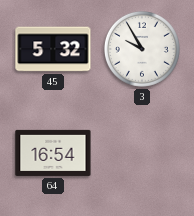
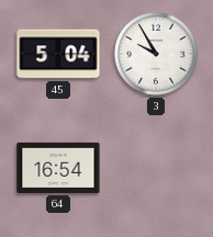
45: 5:32 -> 5:04 (58, 54)
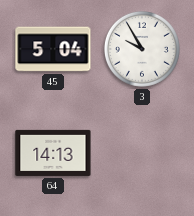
64: 16:54 -> 14:13 (53, 153)
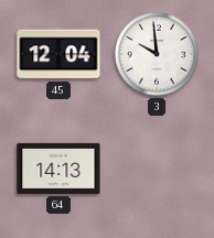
45: 5:04 -> 12:04 (58, 54)
3: 9:55 -> 9:59 (157, 54)
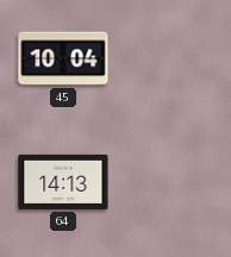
45: 12:04 -> 10:04 (63, 58)
3: 9:59 -> none (157, 54)
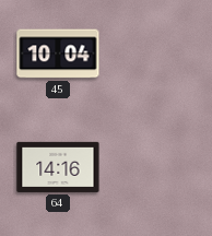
64: 14:13 -> 14:16 (58, 167)
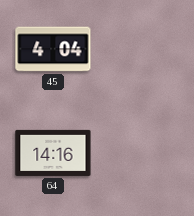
45: 10:04 -> 4:04 (53, 49)
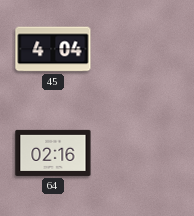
64: 14:16 -> 02:16 (53, 153)
